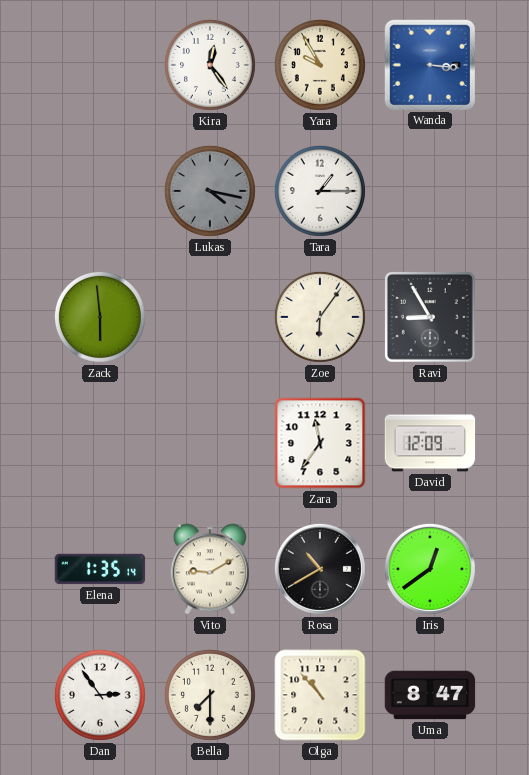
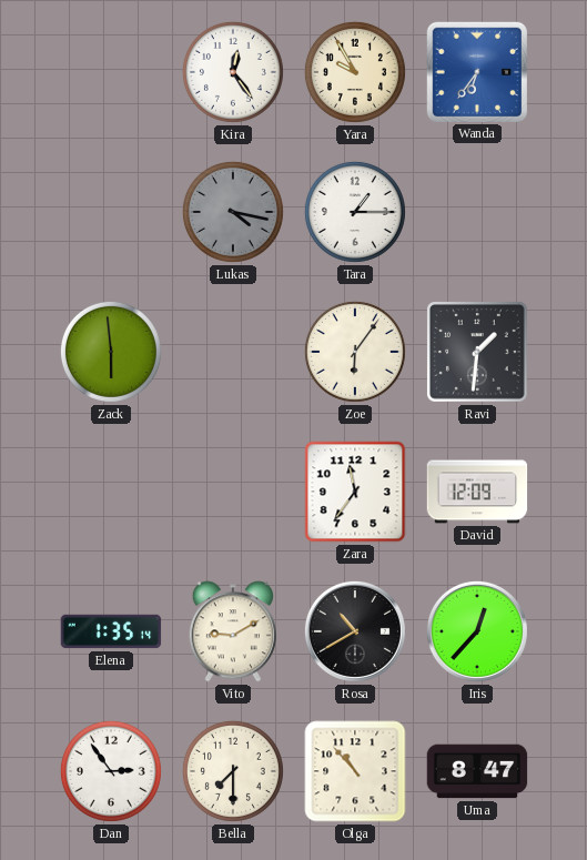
Wanda: 3:16 -> 6:36 (476, 71)
Ravi: 8:55 -> 1:31 (478, 353)
Iris: 12:39 -> 12:37 (477, 631)
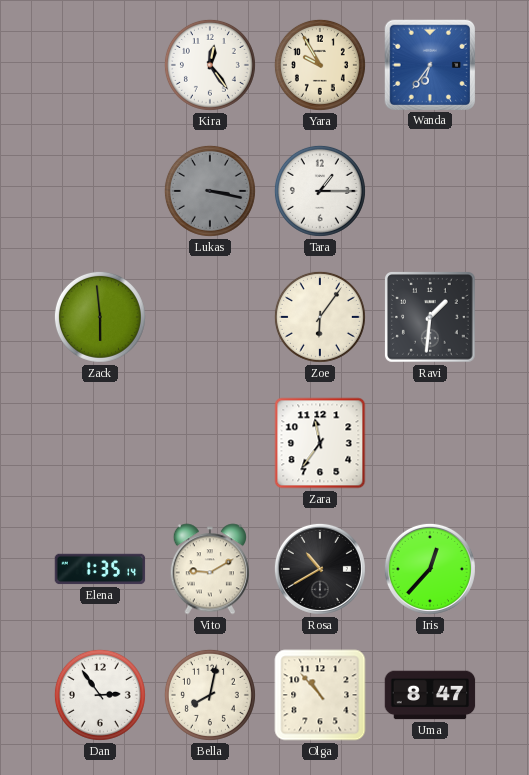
Lukas: 4:17 -> 3:17 (210, 191)
David: 12:09 -> none (477, 492)
Bella: 7:30 -> 8:02 (210, 695)
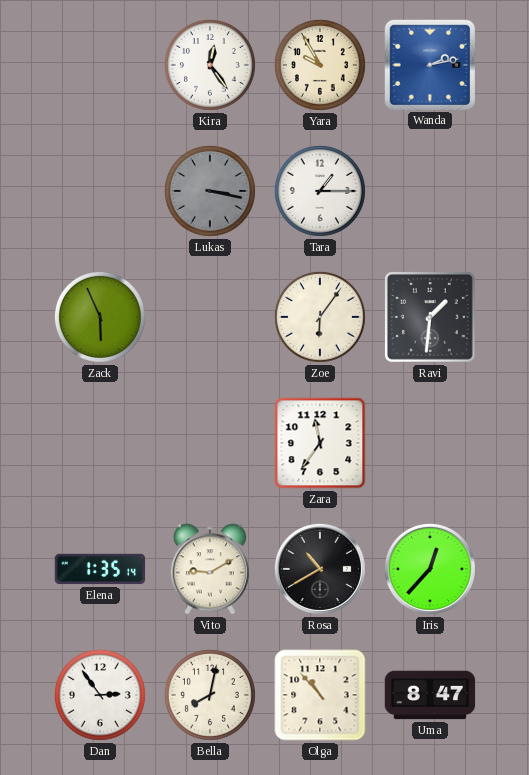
Wanda: 6:36 -> 2:13 (429, 64)
Zack: 5:59 -> 5:56 (100, 317)
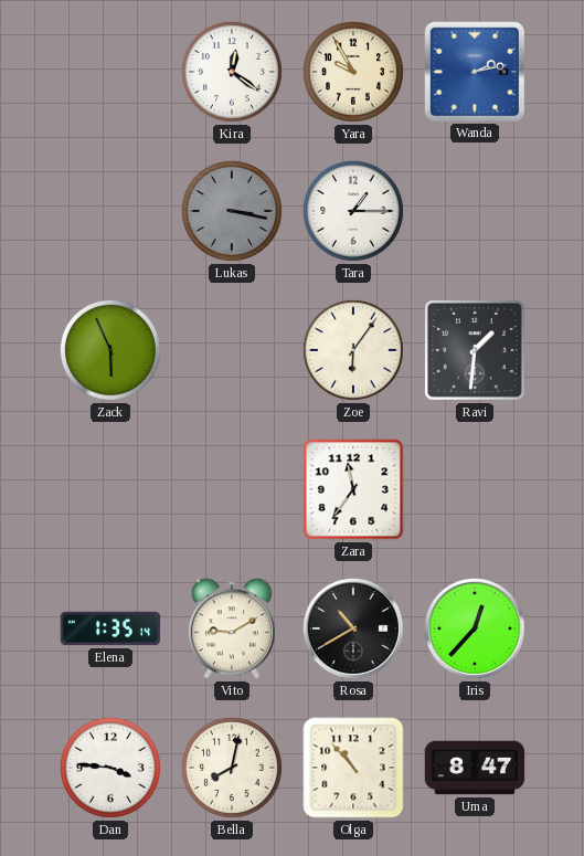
Kira: 12:24 -> 12:21 (232, 72)
Dan: 2:54 -> 3:46 (110, 768)
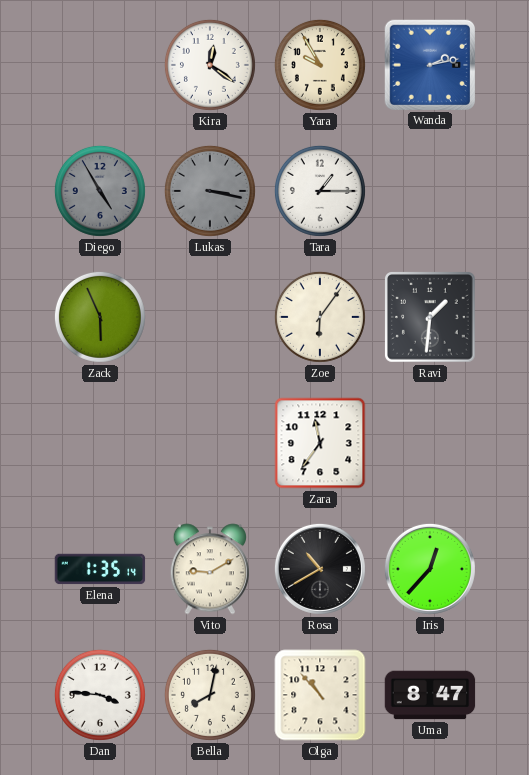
Diego: none -> 4:55 (100, 191)
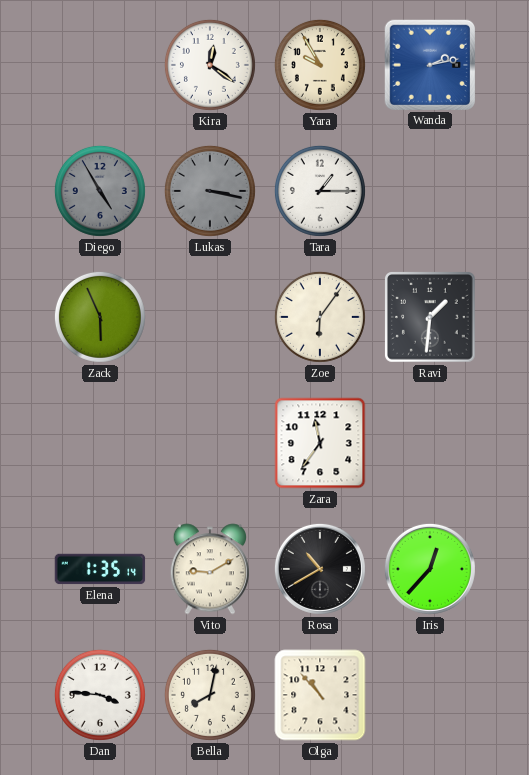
Uma: 8:47 -> none (430, 695)
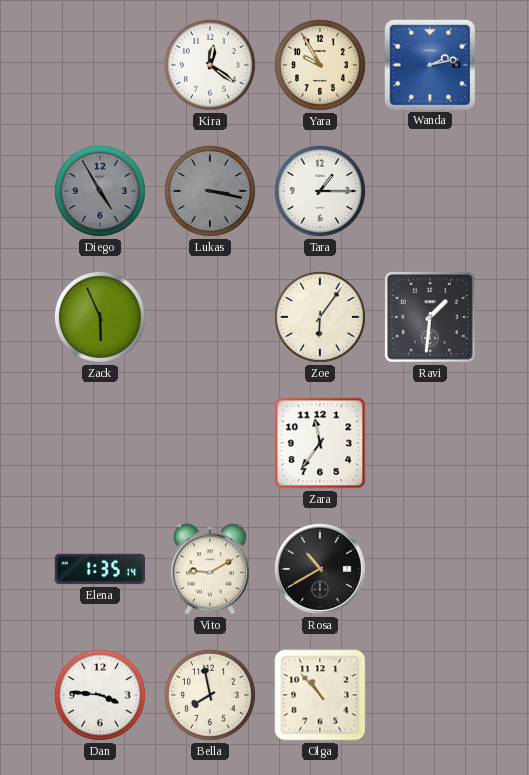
Iris: 12:37 -> none (430, 569)
Bella: 8:02 -> 7:58 (210, 695)
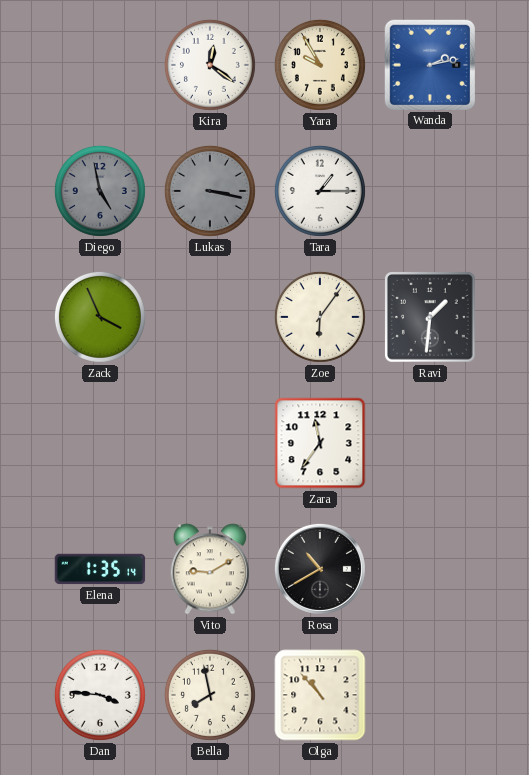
Diego: 4:55 -> 4:58 (100, 191)
Zack: 5:56 -> 3:56 (100, 317)
